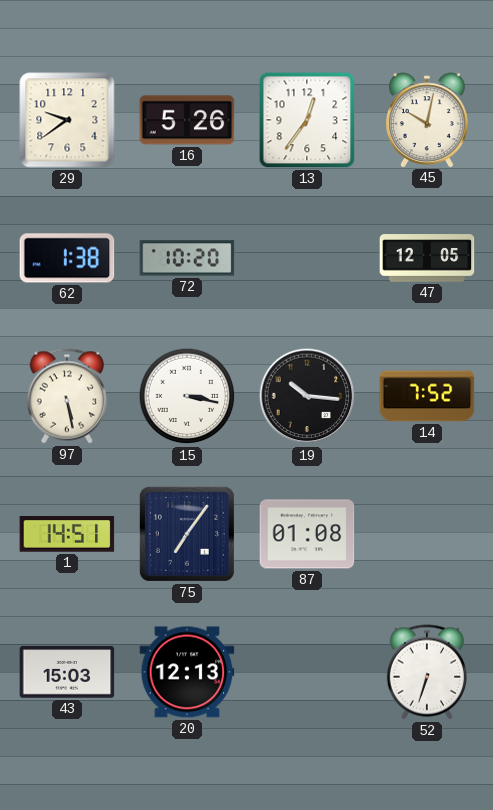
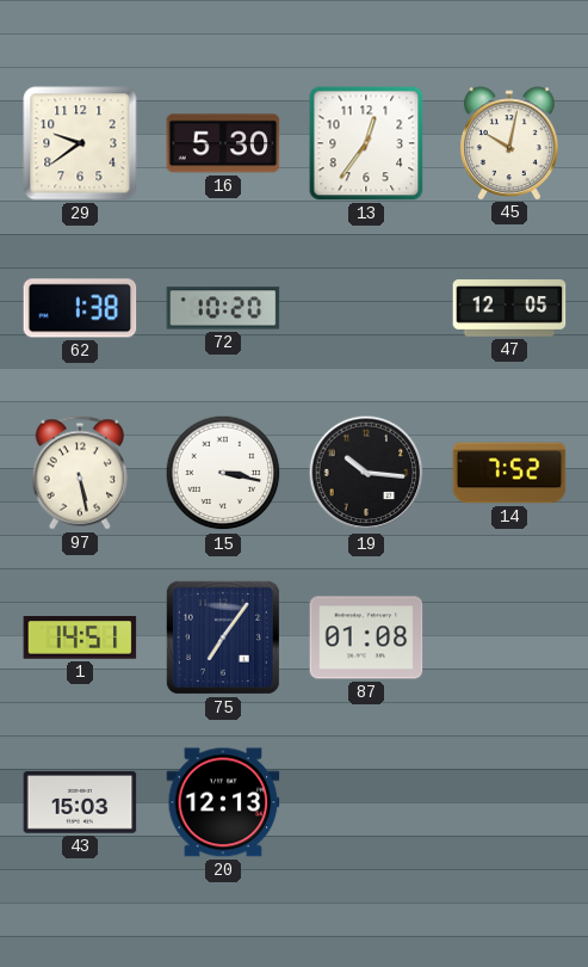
16: 5:26 -> 5:30 (223, 143)
52: 6:33 -> none (426, 672)
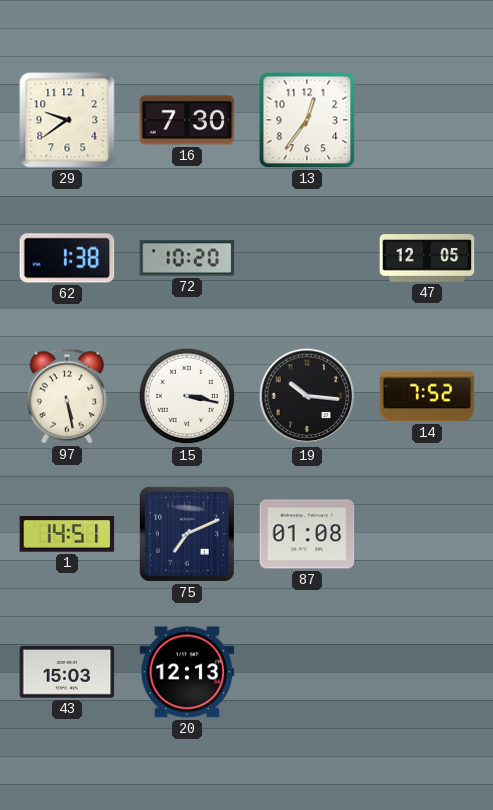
16: 5:30 -> 7:30 (187, 120)
45: 10:02 -> none (509, 143)
75: 7:06 -> 7:11 (187, 534)
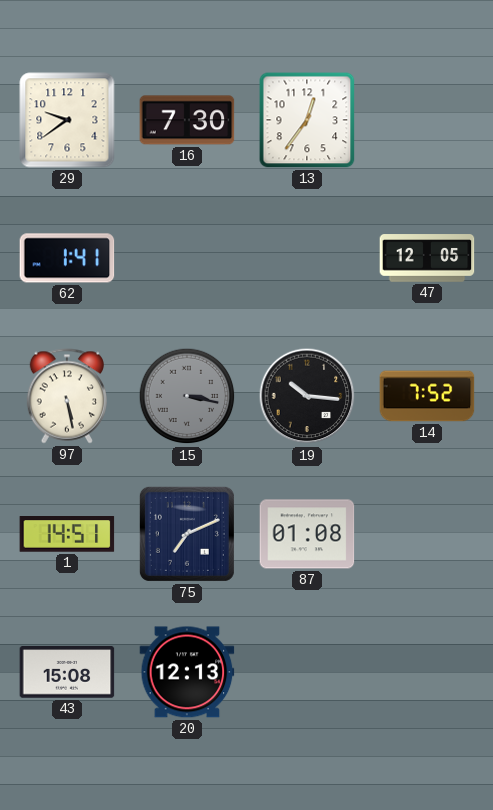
62: 1:38 -> 1:41 (67, 258)
72: 10:20 -> none (187, 258)
15 dial: white -> grey (187, 396)
43: 15:03 -> 15:08 (67, 672)
